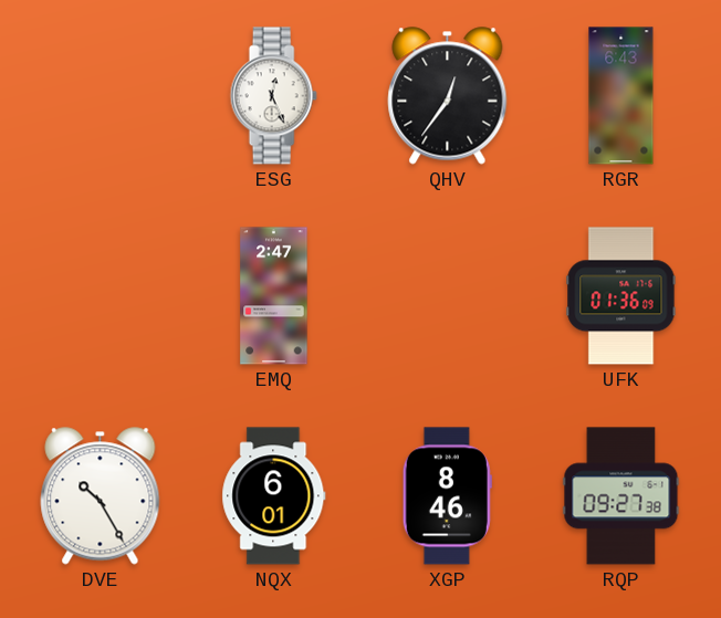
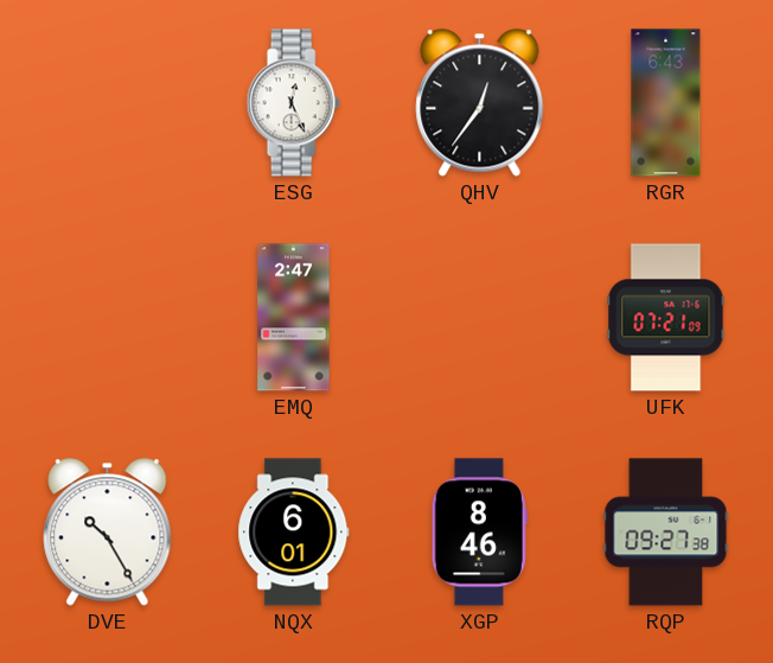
UFK: 01:36 -> 07:21 (666, 318)
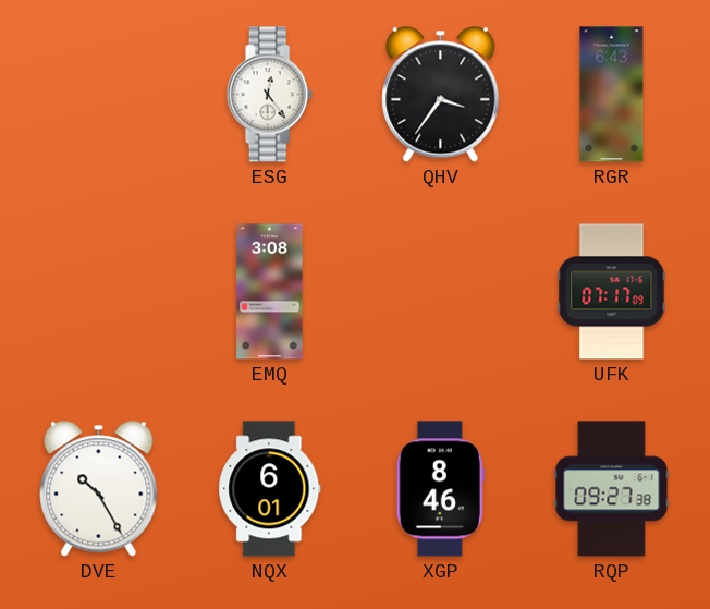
ESG: 12:26 -> 12:24 (269, 95)
QHV: 12:36 -> 3:36 (441, 95)
EMQ: 2:47 -> 3:08 (270, 292)
UFK: 07:21 -> 07:17 (612, 292)
